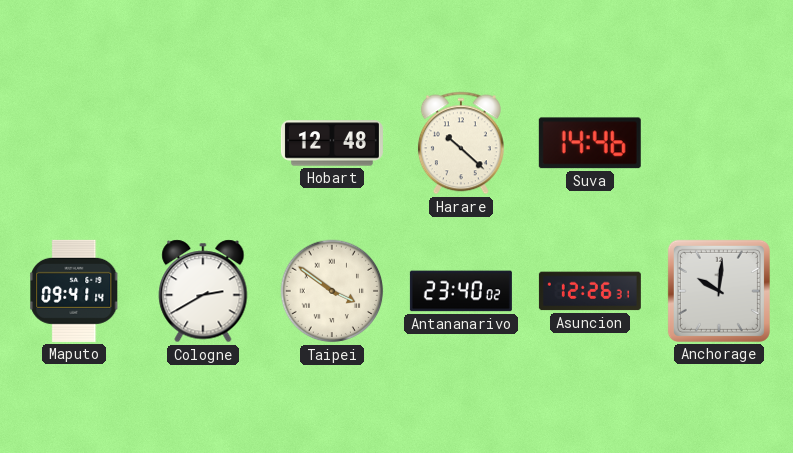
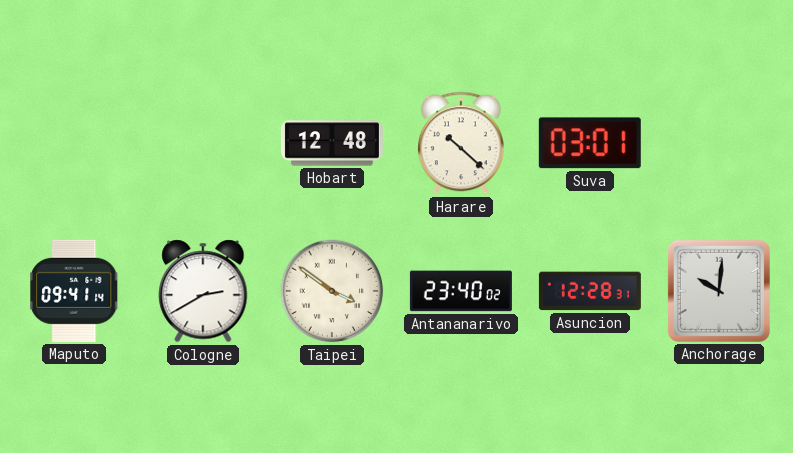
Suva: 14:46 -> 03:01 (590, 143)
Asuncion: 12:26 -> 12:28 (590, 291)
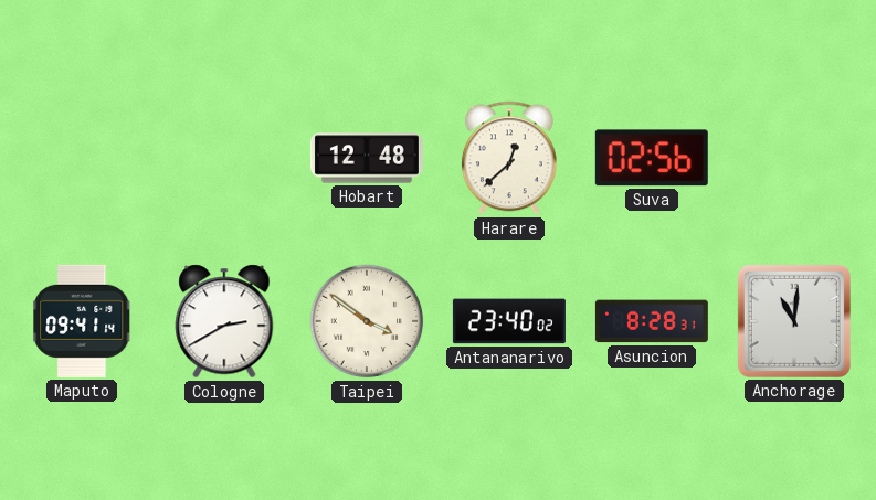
Harare: 10:22 -> 12:38 (509, 158)
Suva: 03:01 -> 02:56 (652, 158)
Asuncion: 12:28 -> 8:28 (652, 321)
Anchorage: 10:01 -> 11:01 (794, 321)
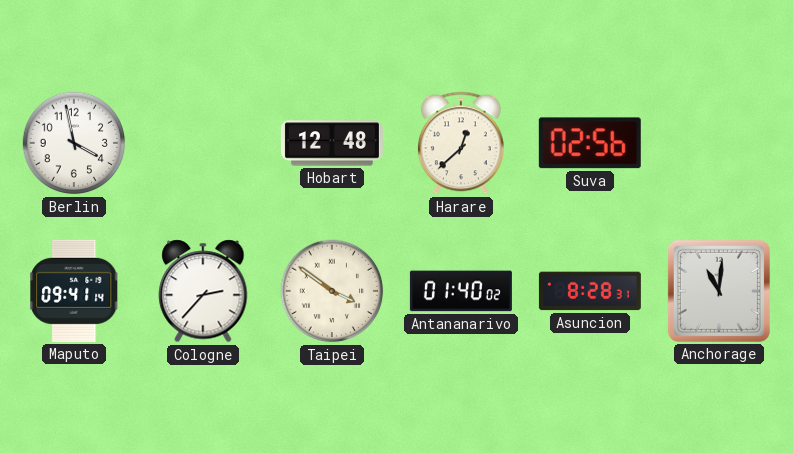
Berlin: none -> 3:58 (74, 143)
Cologne: 2:40 -> 2:37 (203, 291)
Antananarivo: 23:40 -> 01:40 (461, 291)
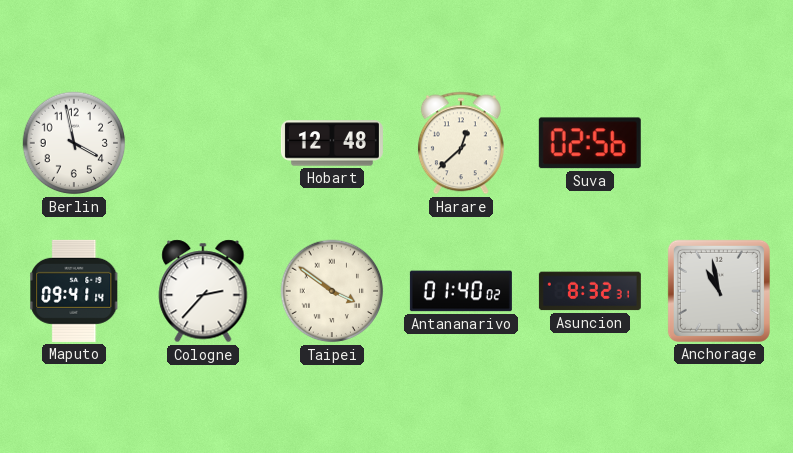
Asuncion: 8:28 -> 8:32 (590, 291)
Anchorage: 11:01 -> 10:58 (719, 291)
